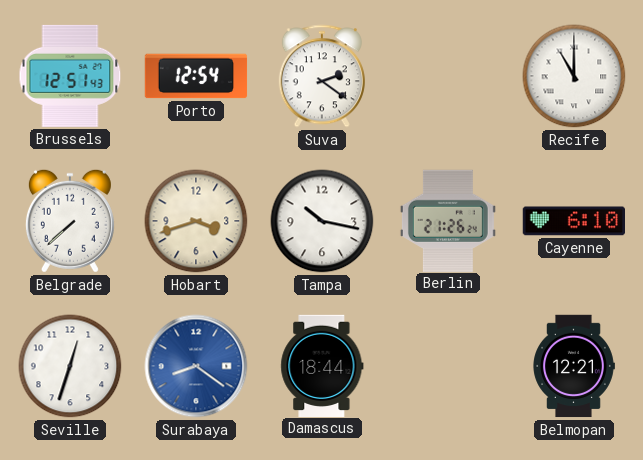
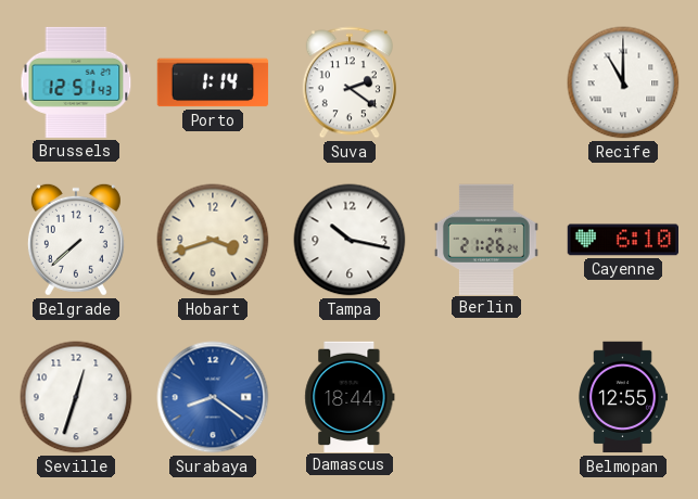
Porto: 12:54 -> 1:14 (213, 82)
Belmopan: 12:21 -> 12:55 (623, 397)
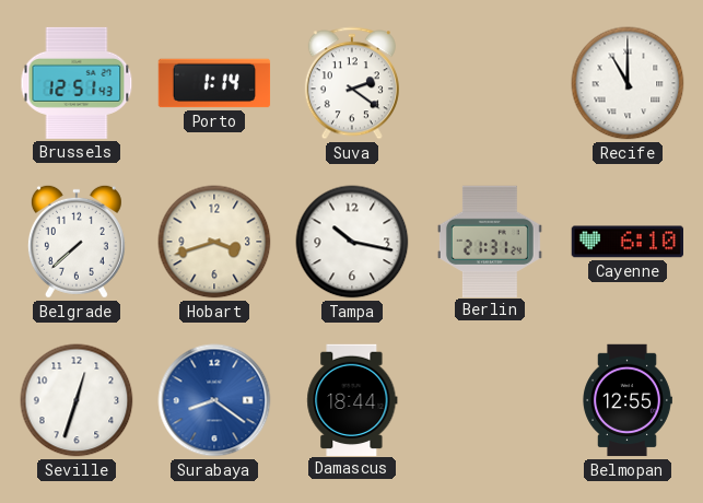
Berlin: 21:26 -> 21:31 (490, 241)
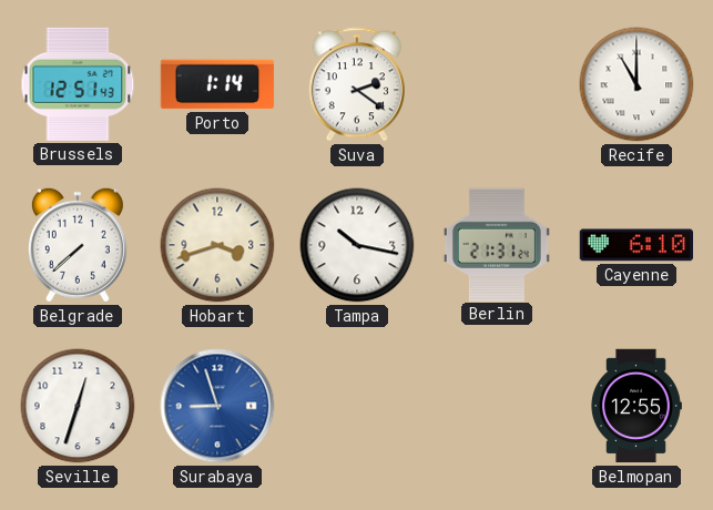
Surabaya: 8:21 -> 8:57 (217, 406)
Damascus: 18:44 -> none (352, 399)
